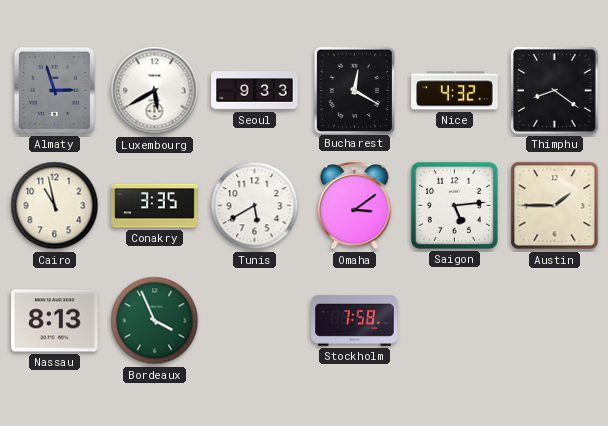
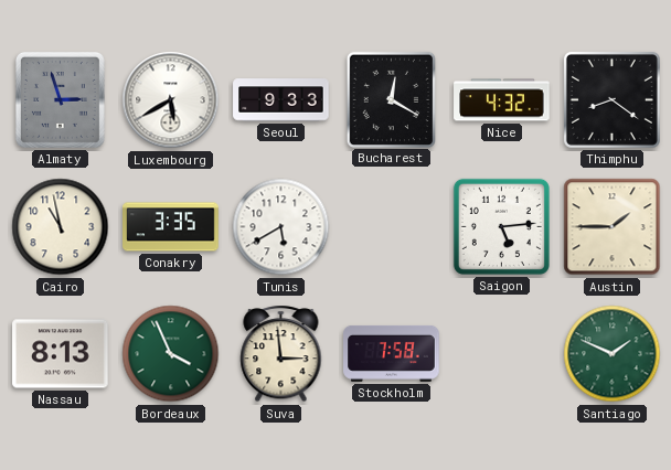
Omaha: 3:09 -> none (355, 206)
Suva: none -> 2:59 (281, 354)
Santiago: none -> 1:49 (613, 354)
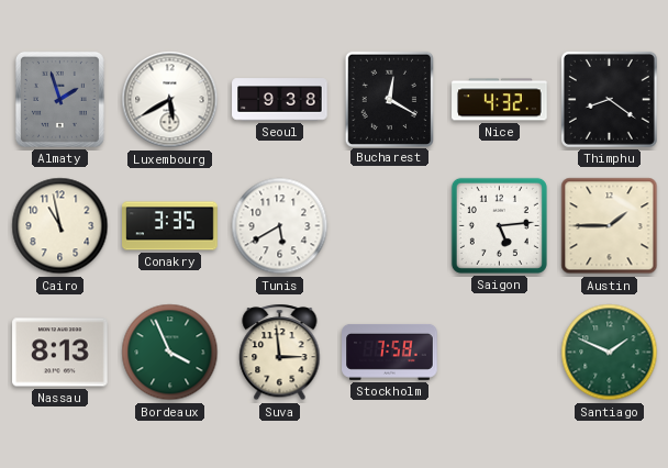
Almaty: 2:57 -> 1:57 (59, 99)
Seoul: 9:33 -> 9:38 (280, 100)
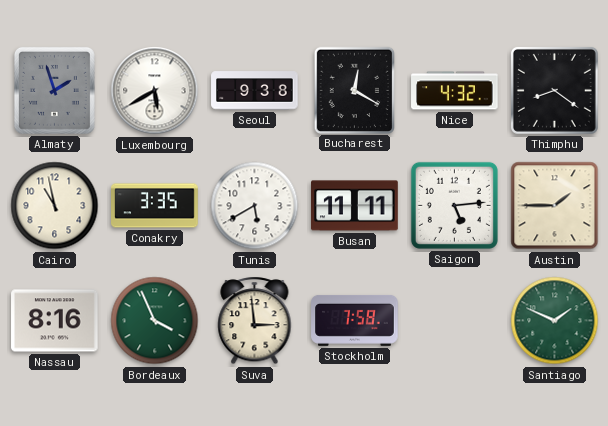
Busan: none -> 11:11 (355, 206)
Nassau: 8:13 -> 8:16 (55, 321)
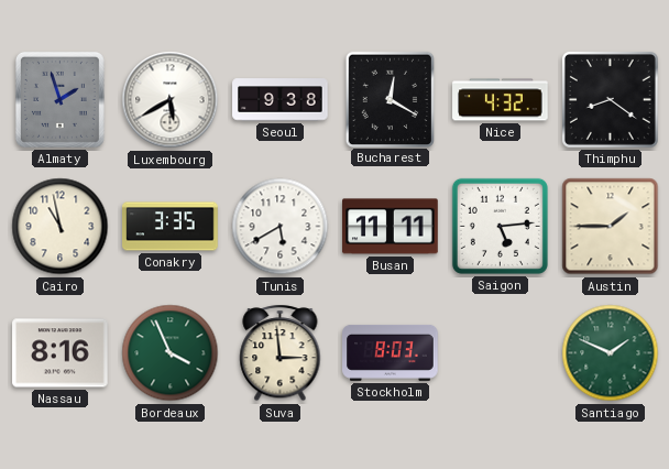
Stockholm: 7:58 -> 8:03 (391, 352)
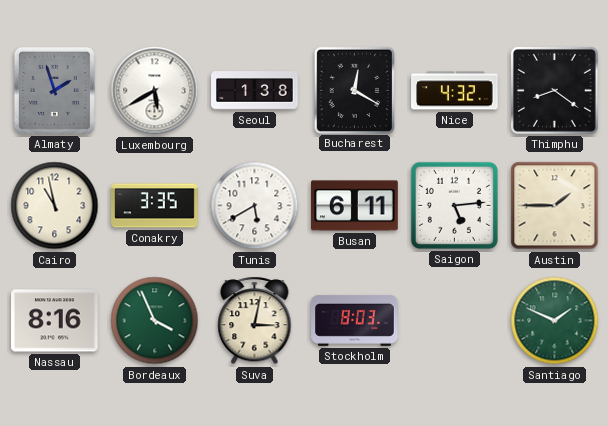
Seoul: 9:38 -> 1:38 (255, 91)
Busan: 11:11 -> 6:11 (355, 206)
Suva: 2:59 -> 3:02 (255, 321)
